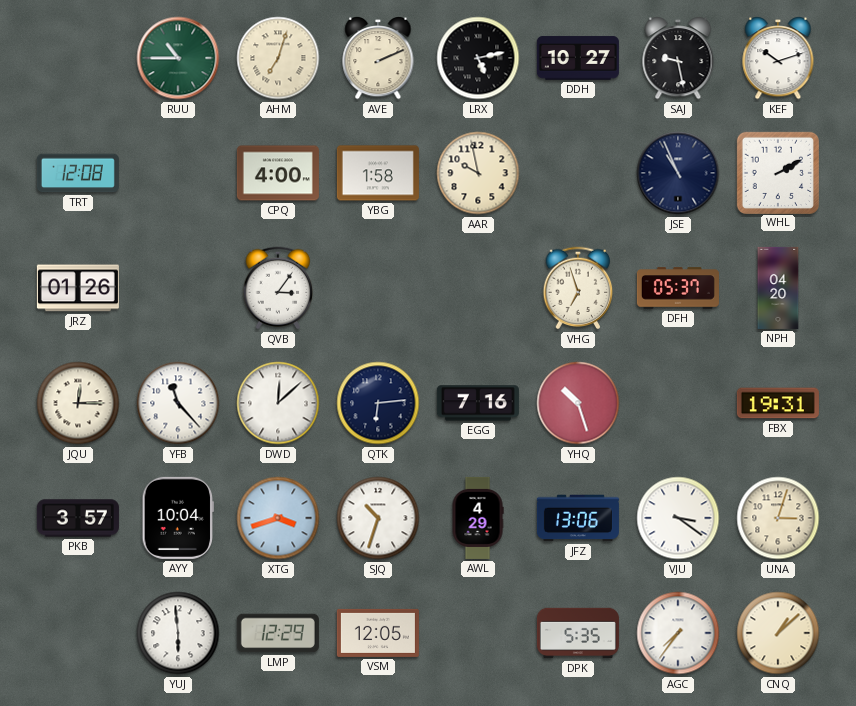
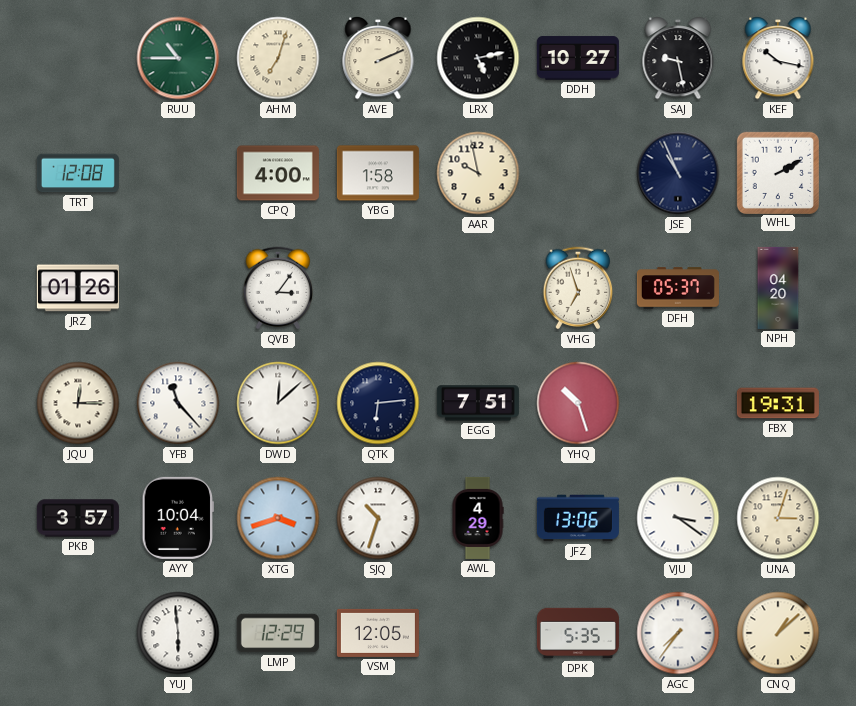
KEF: 10:12 -> 10:17 (778, 59)
EGG: 7:16 -> 7:51 (478, 403)
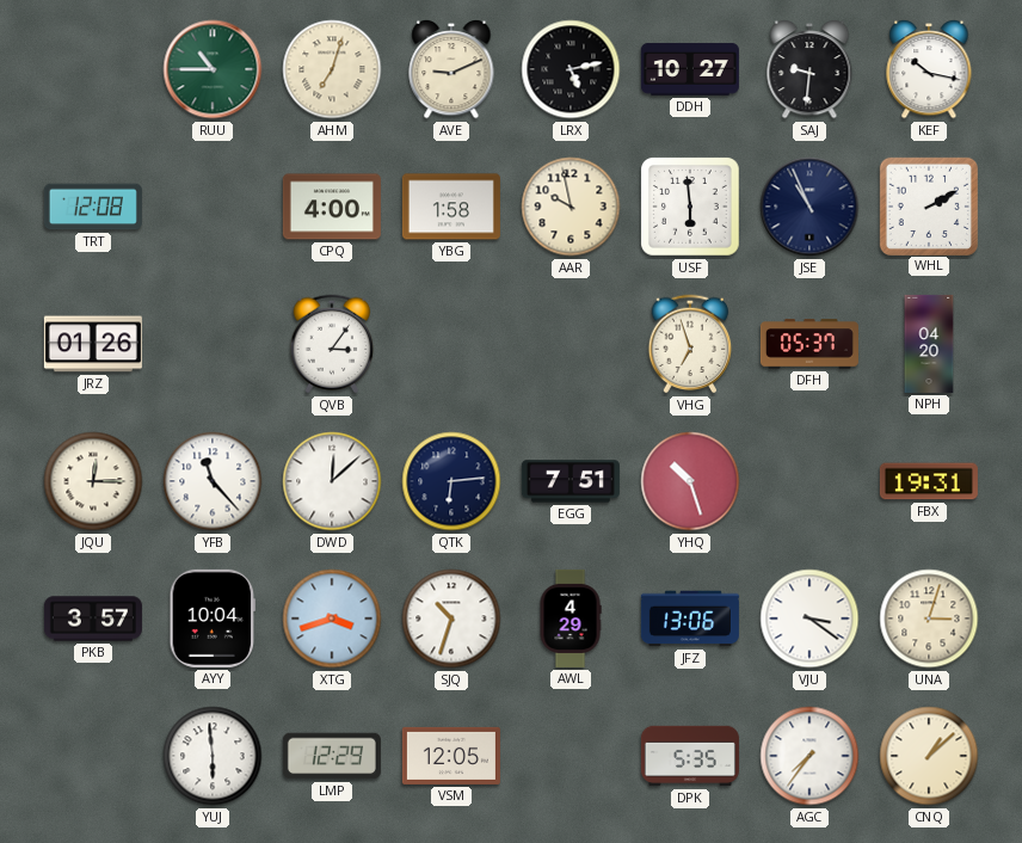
AVE: 2:11 -> 9:11 (451, 70)
SAJ: 9:28 -> 9:31 (809, 70)
USF: none -> 5:59 (690, 207)
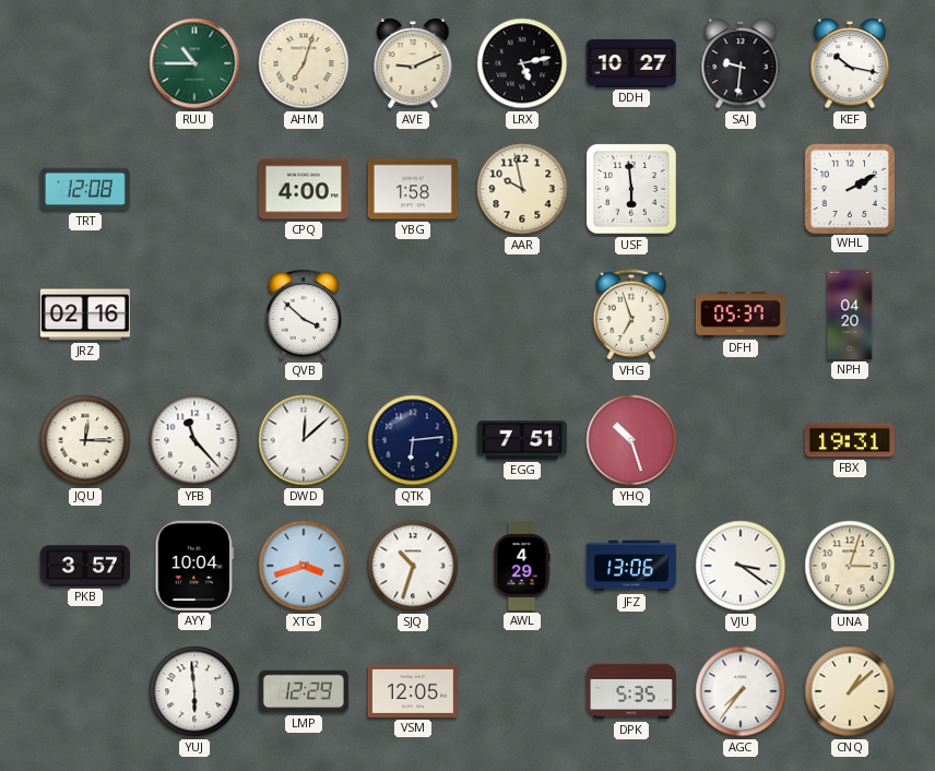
JSE: 10:56 -> none (809, 207)
JRZ: 01:26 -> 02:16 (85, 315)
QVB: 3:06 -> 3:52 (304, 315)
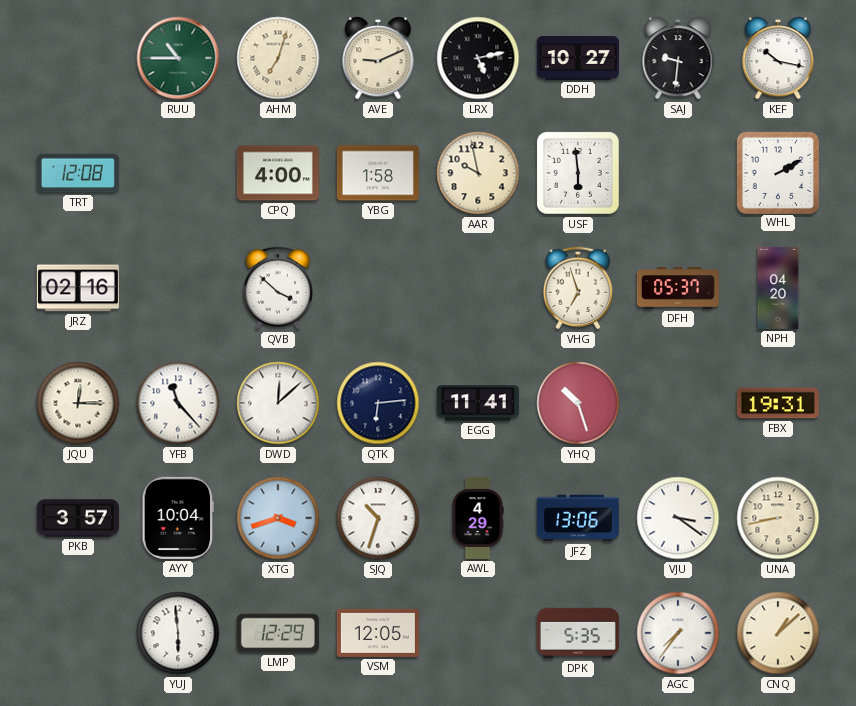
EGG: 7:51 -> 11:41 (478, 403)
UNA: 3:03 -> 8:43 (778, 518)
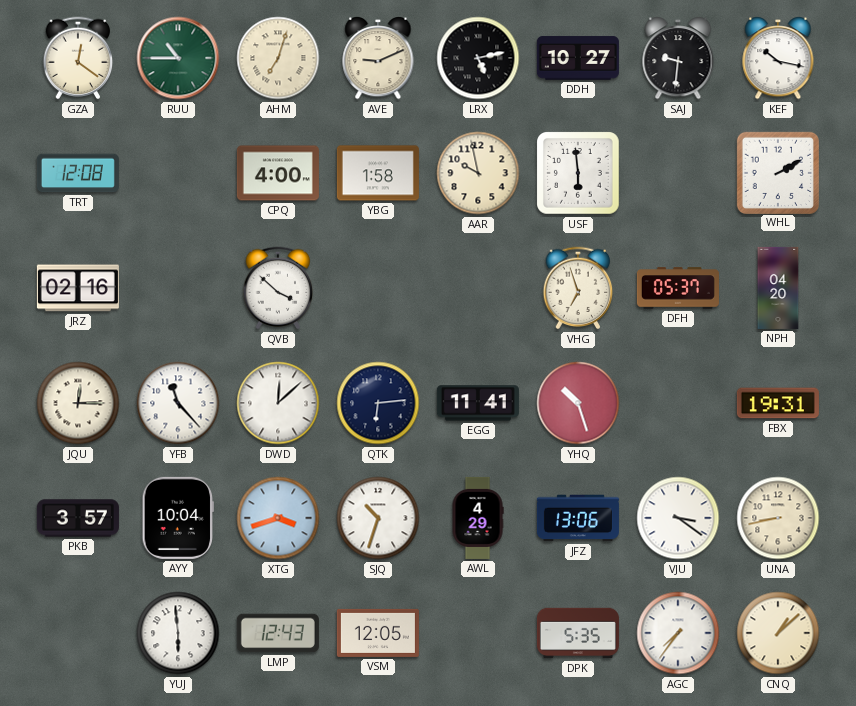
GZA: none -> 12:21 (78, 58)
LMP: 12:29 -> 12:43 (278, 633)
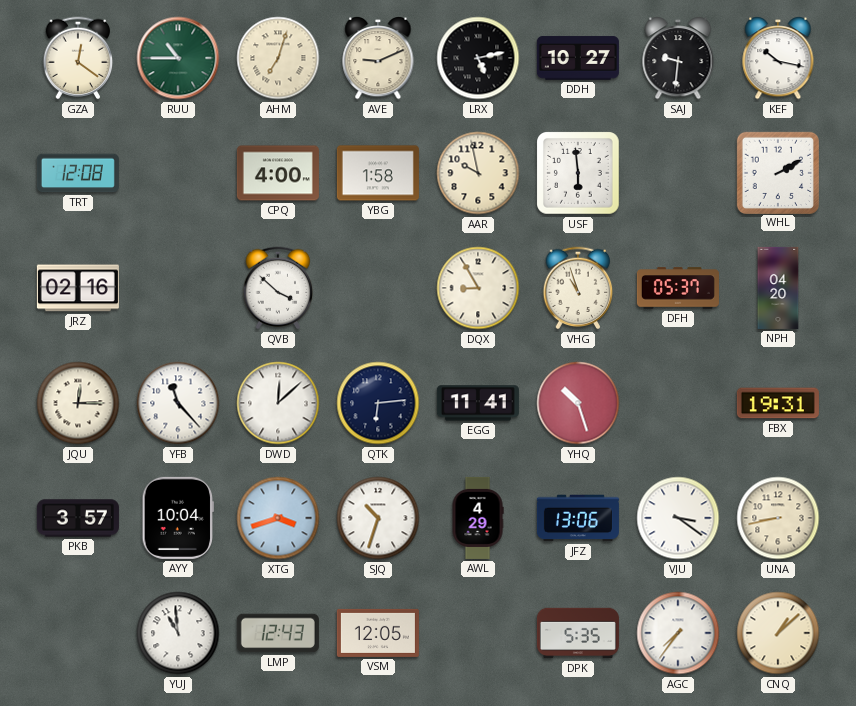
DQX: none -> 8:55 (478, 288)
VHG: 6:57 -> 10:57 (578, 288)
YUJ: 5:59 -> 10:59 (178, 633)
